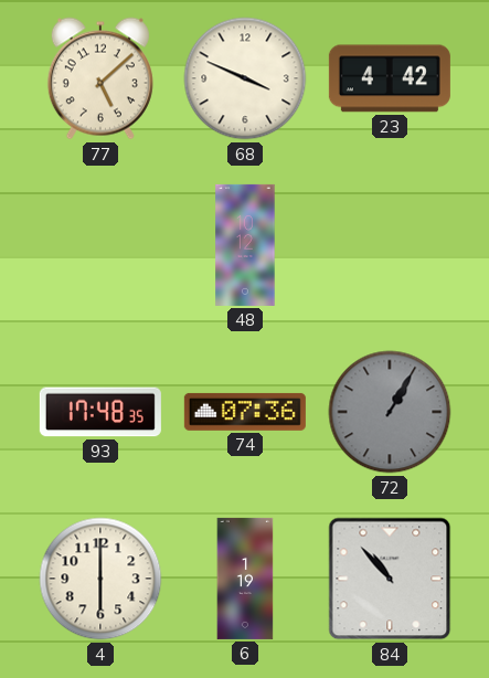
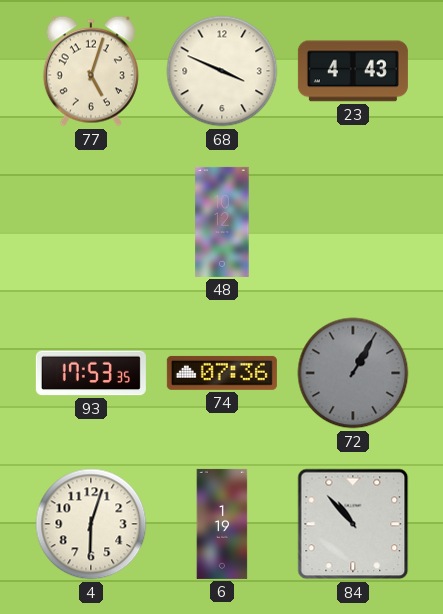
77: 5:08 -> 5:03 (91, 71)
23: 4:42 -> 4:43 (353, 71)
93: 17:48 -> 17:53 (91, 373)
4: 6:00 -> 6:03 (91, 524)
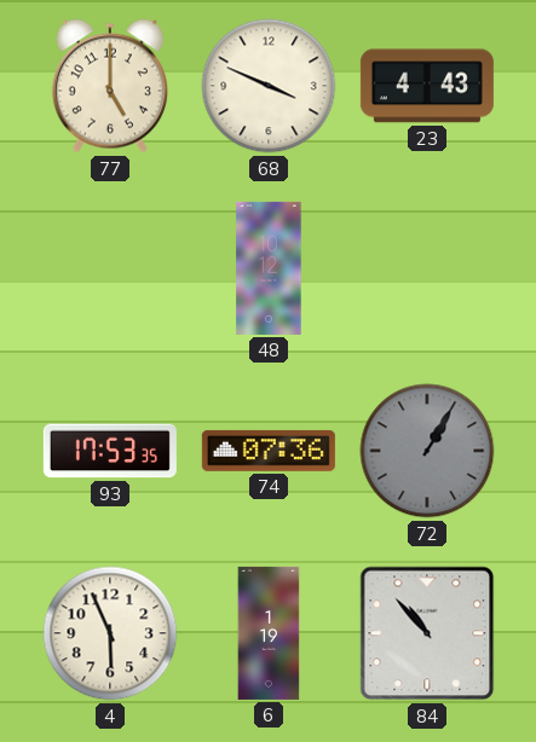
77: 5:03 -> 5:00 (110, 86)
4: 6:03 -> 5:56 (110, 633)
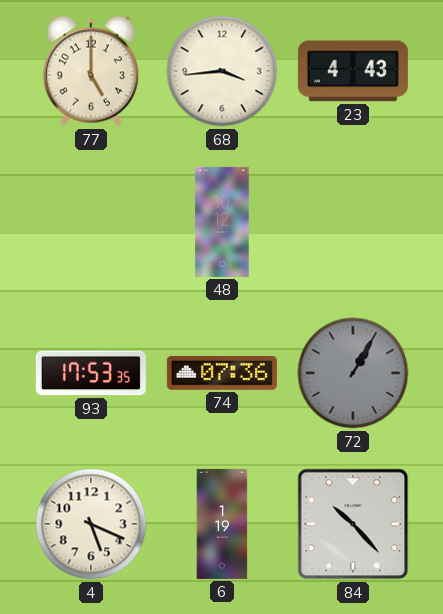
68: 3:49 -> 3:44 (222, 71)
4: 5:56 -> 5:19 (91, 524)
84: 10:53 -> 10:23 (353, 524)
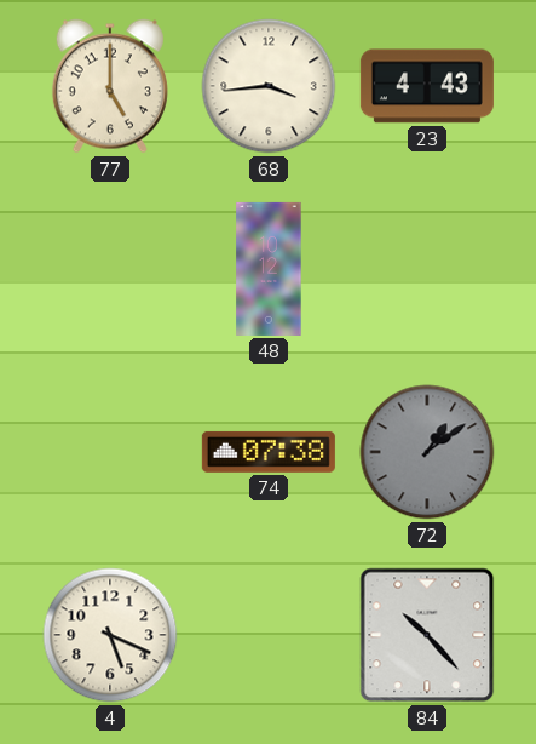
93: 17:53 -> none (91, 373)
74: 07:36 -> 07:38 (269, 452)
72: 1:05 -> 1:09 (427, 452)
6: 1:19 -> none (222, 524)
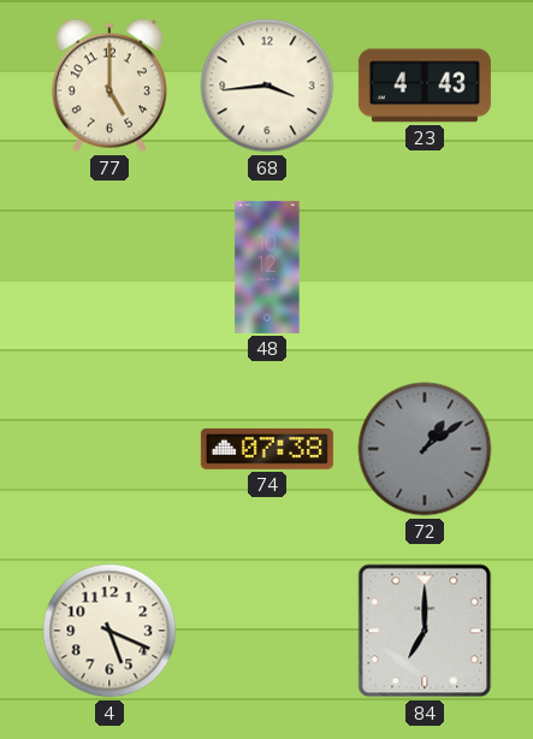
84: 10:23 -> 7:00 (425, 631)
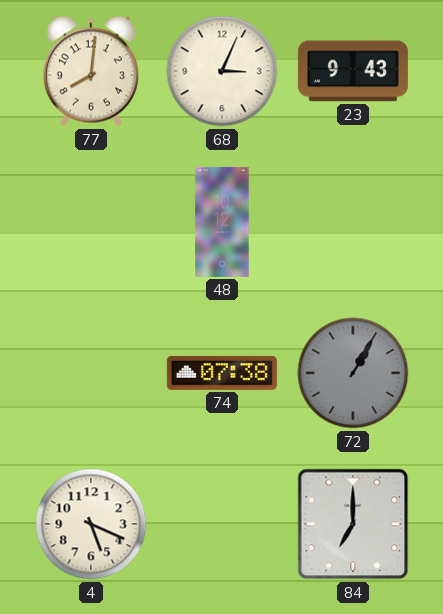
77: 5:00 -> 8:01 (91, 71)
68: 3:44 -> 3:04 (222, 71)
23: 4:43 -> 9:43 (353, 71)
72: 1:09 -> 1:05 (353, 373)
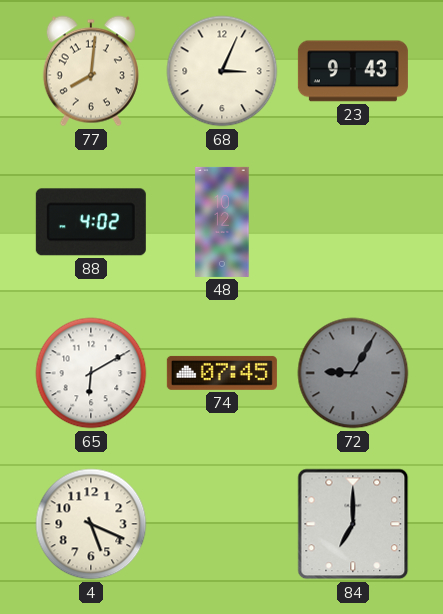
88: none -> 4:02 (91, 222)
65: none -> 6:10 (91, 373)
74: 07:38 -> 07:45 (222, 373)
72: 1:05 -> 9:05 (353, 373)
